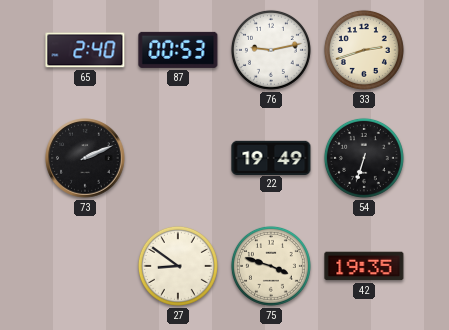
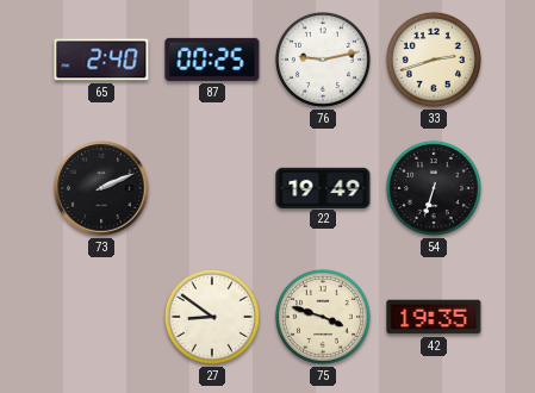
87: 00:53 -> 00:25 (212, 60)
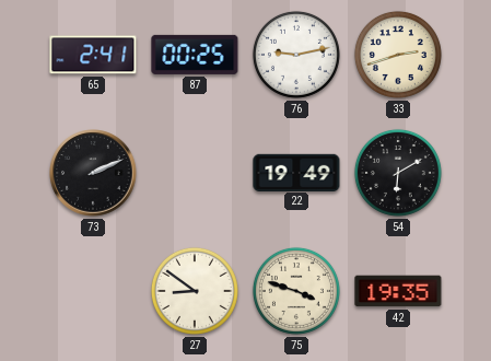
65: 2:40 -> 2:41 (93, 55)
54: 6:33 -> 6:10 (398, 173)
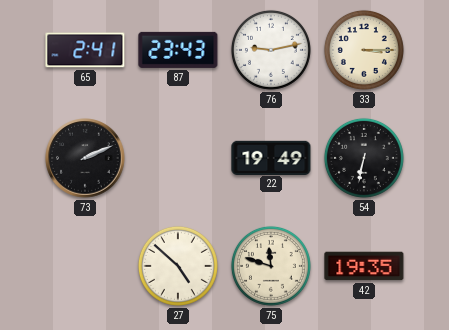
87: 00:25 -> 23:43 (178, 50)
33: 2:42 -> 3:15 (364, 50)
54: 6:10 -> 6:32 (364, 158)
27: 8:51 -> 4:52 (178, 266)
75: 3:48 -> 11:48 (271, 266)
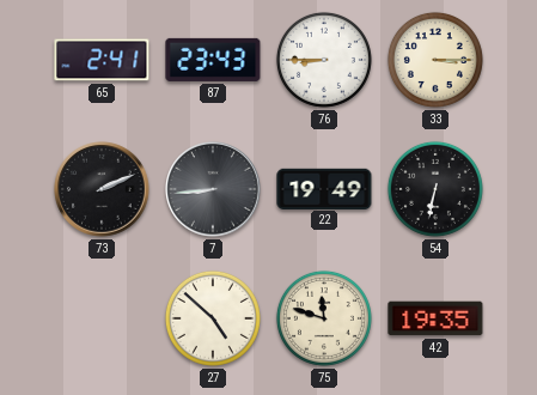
76: 9:13 -> 8:45 (324, 60)
7: none -> 8:44 (213, 189)
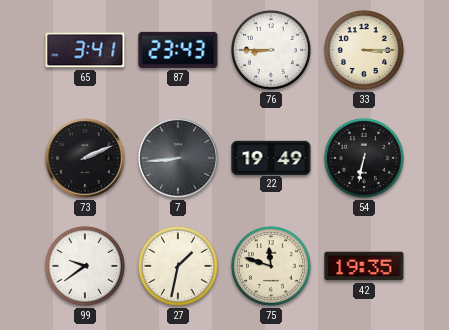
65: 2:41 -> 3:41 (85, 50)
99: none -> 9:39 (85, 266)
27: 4:52 -> 1:32 (178, 266)
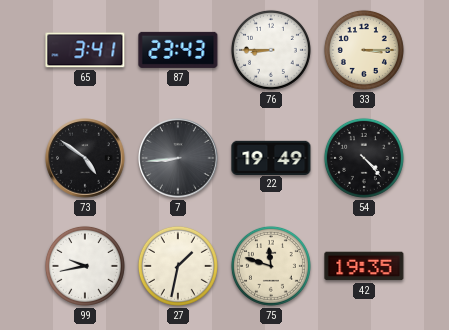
73: 2:11 -> 4:51 (85, 158)
54: 6:32 -> 4:23 (364, 158)
99: 9:39 -> 9:43 (85, 266)
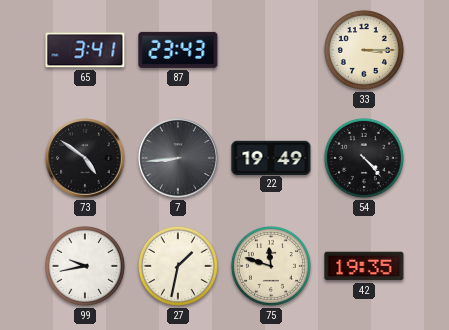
76: 8:45 -> none (271, 50)
